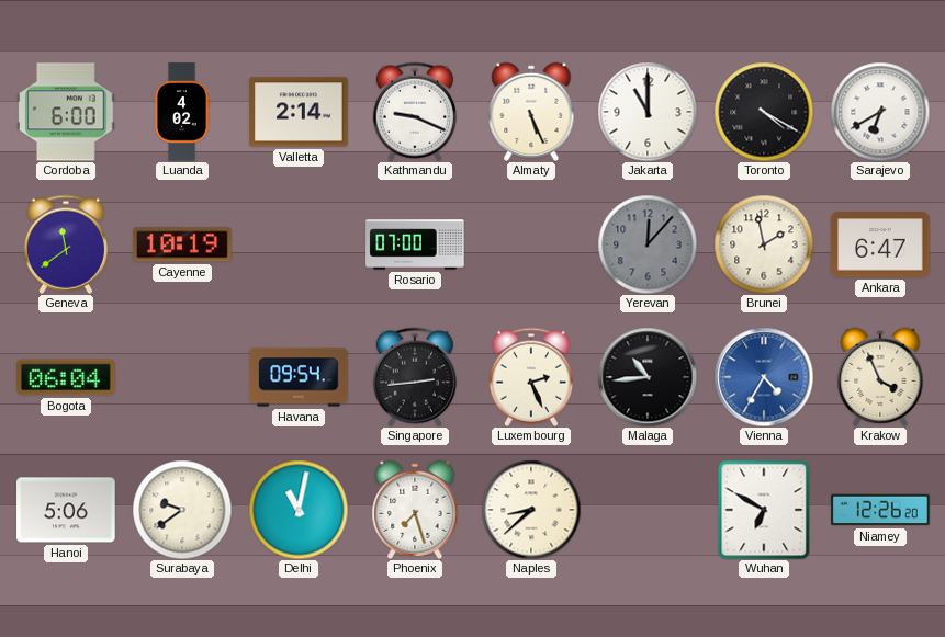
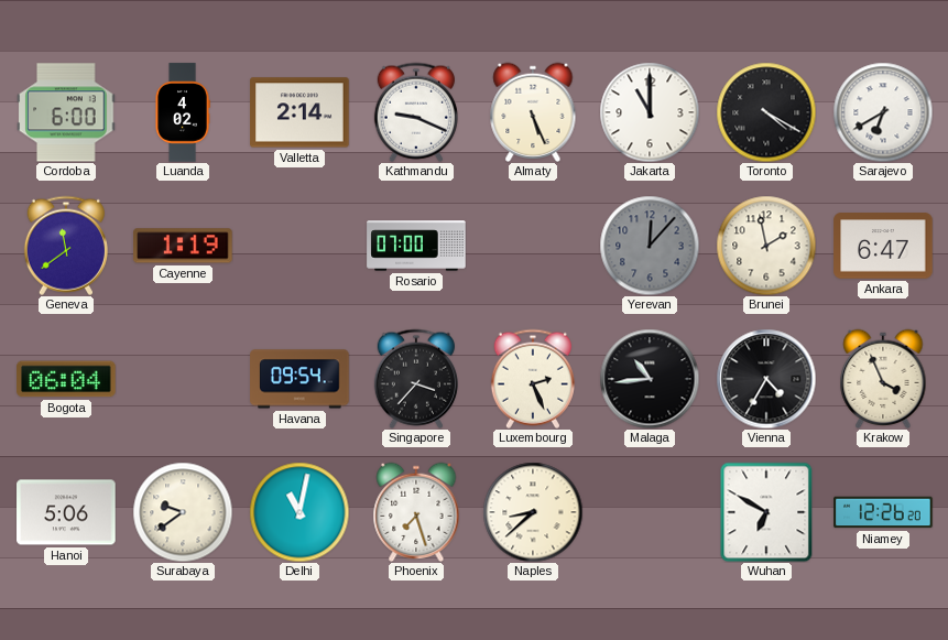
Cayenne: 10:19 -> 1:19 (183, 246)
Singapore: 2:44 -> 3:37 (416, 379)
Vienna dial: blue -> black (766, 379)
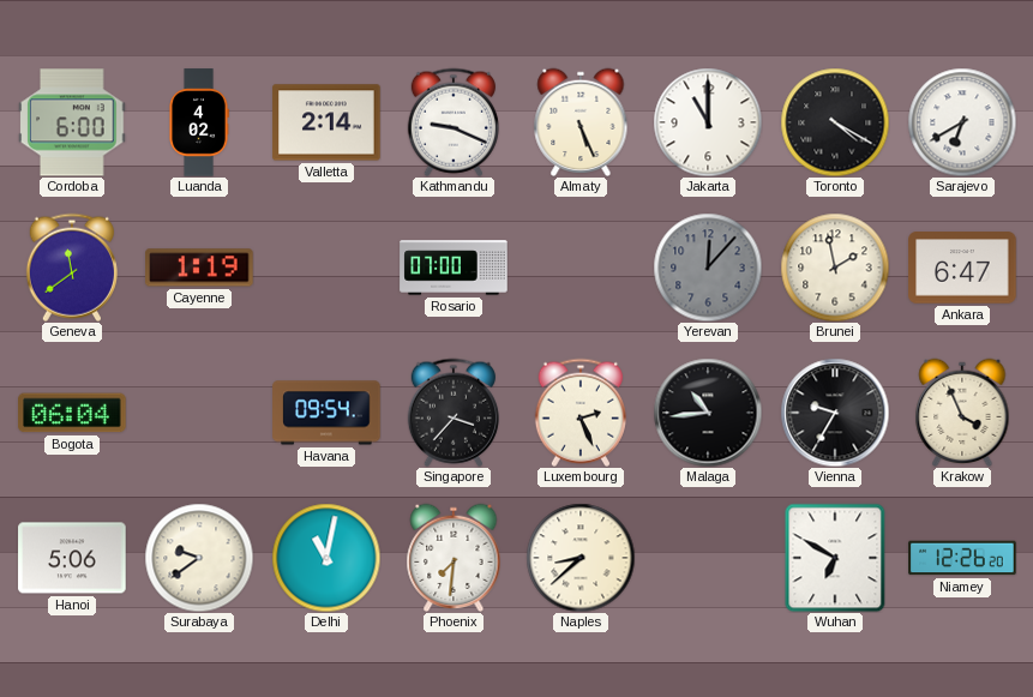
Vienna: 4:35 -> 9:35 (835, 413)
Phoenix: 7:27 -> 7:31 (454, 557)
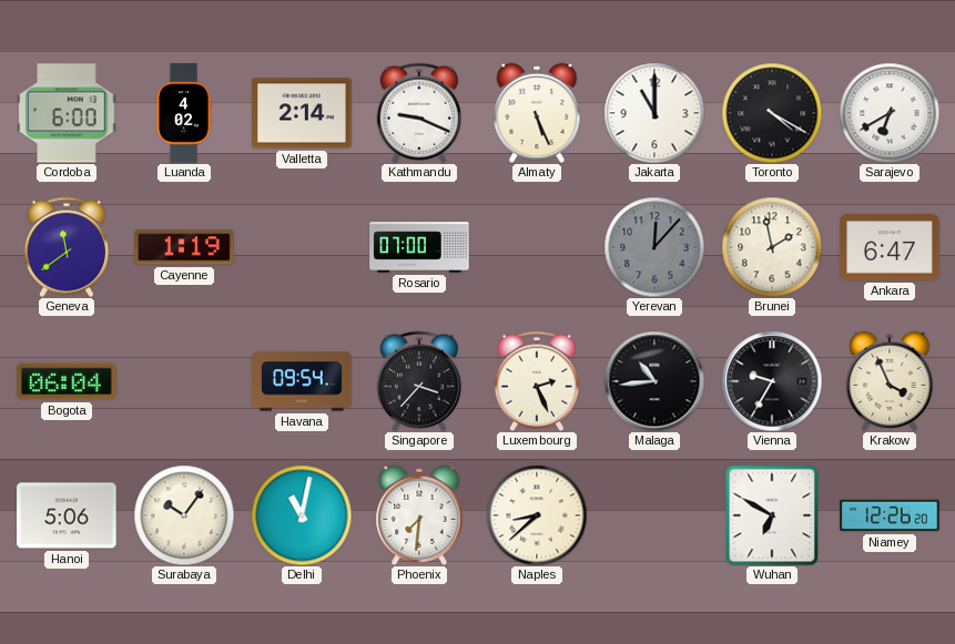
Surabaya: 9:39 -> 10:06 (184, 515)
